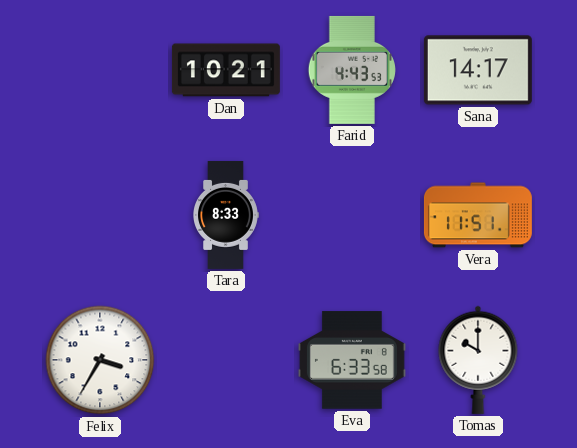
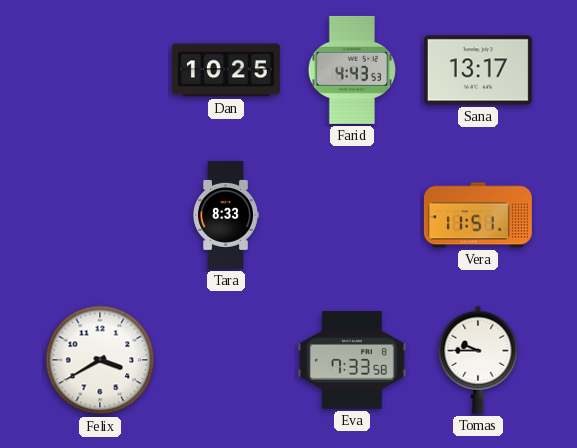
Dan: 10:21 -> 10:25 (226, 70)
Sana: 14:17 -> 13:17 (478, 70)
Felix: 3:35 -> 3:40 (100, 360)
Eva: 6:33 -> 7:33 (352, 360)
Tomas: 10:00 -> 9:45 (478, 360)
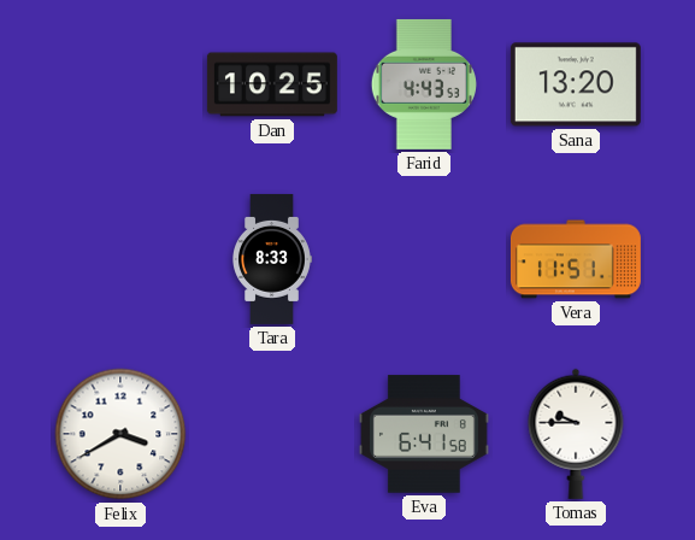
Sana: 13:17 -> 13:20 (576, 84)
Eva: 7:33 -> 6:41 (424, 434)
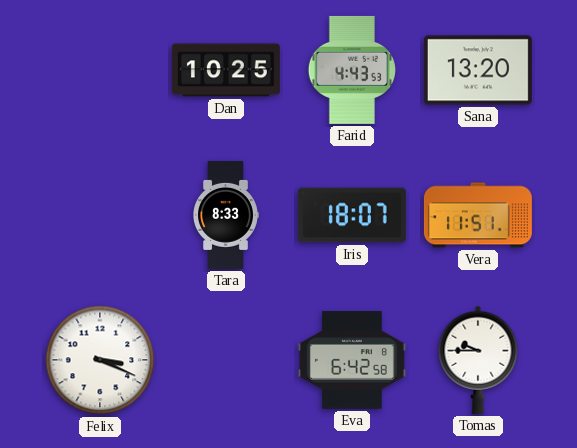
Iris: none -> 18:07 (352, 215)
Felix: 3:40 -> 3:19 (100, 360)
Eva: 6:41 -> 6:42 (352, 360)
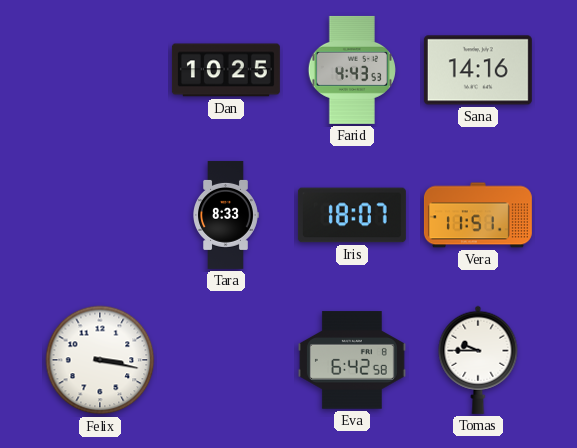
Sana: 13:20 -> 14:16 (478, 70)
Felix: 3:19 -> 3:17 (100, 360)
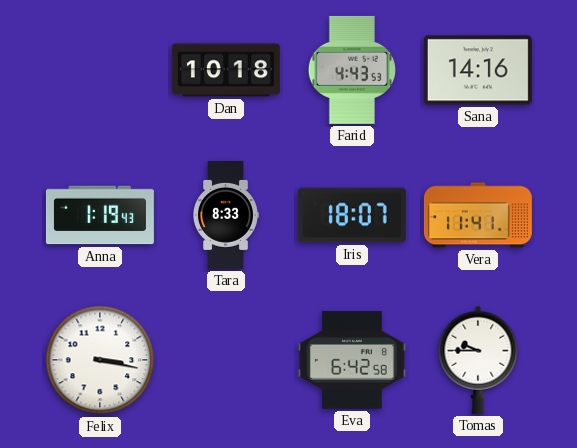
Dan: 10:25 -> 10:18 (226, 70)
Anna: none -> 1:19 (100, 215)
Vera: 11:51 -> 11:41 (478, 215)
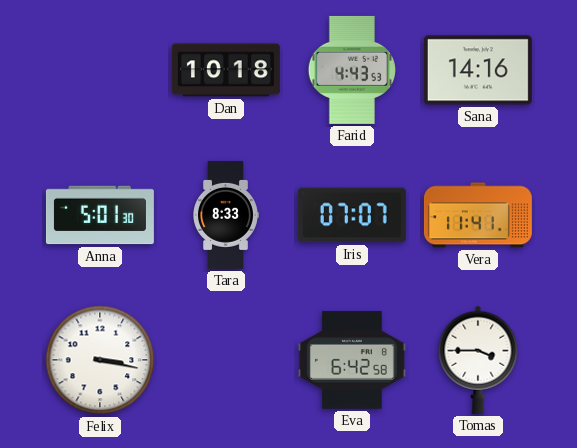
Anna: 1:19 -> 5:01 (100, 215)
Iris: 18:07 -> 07:07 (352, 215)
Tomas: 9:45 -> 3:45 (478, 360)
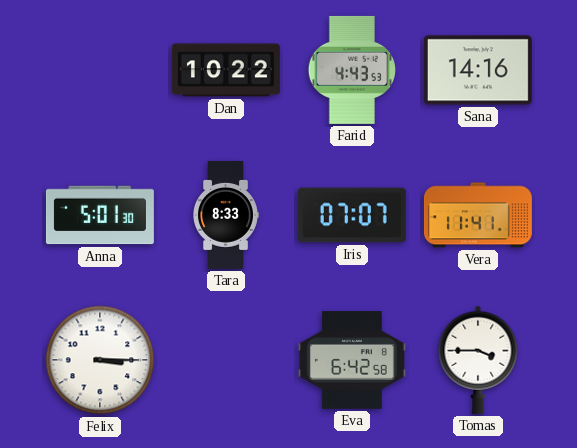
Dan: 10:18 -> 10:22 (226, 70)
Felix: 3:17 -> 3:15 (100, 360)
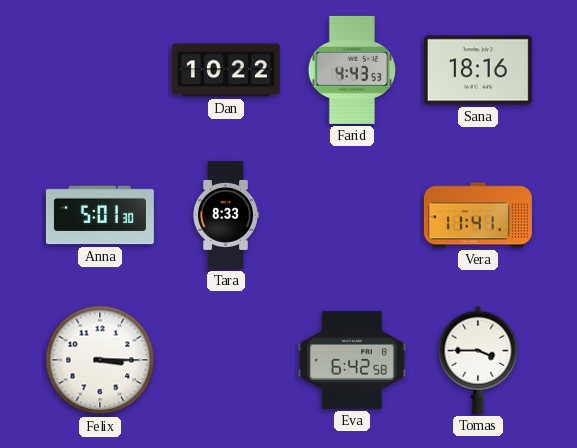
Sana: 14:16 -> 18:16 (478, 70)
Iris: 07:07 -> none (352, 215)
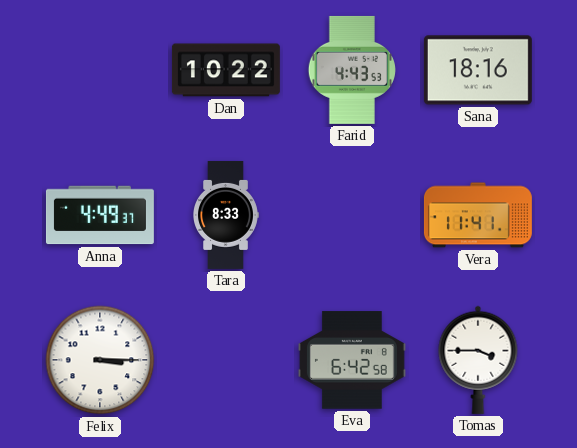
Anna: 5:01 -> 4:49 (100, 215)
